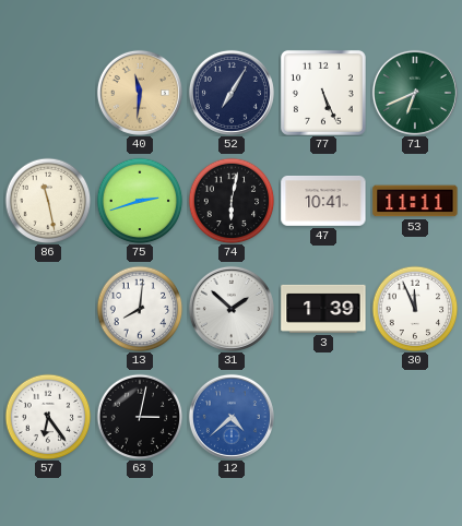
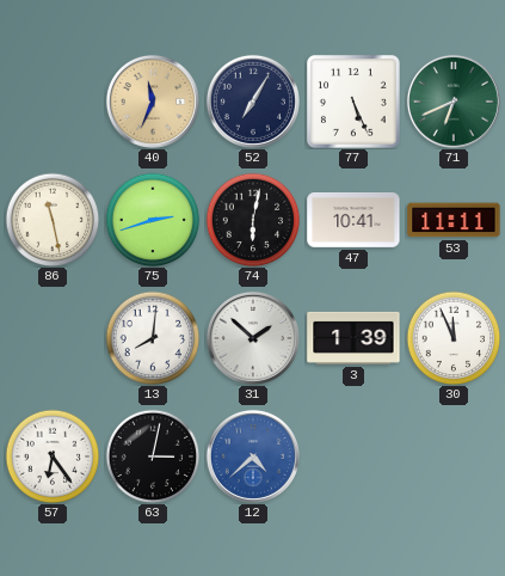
40: 11:31 -> 11:34 (153, 102)
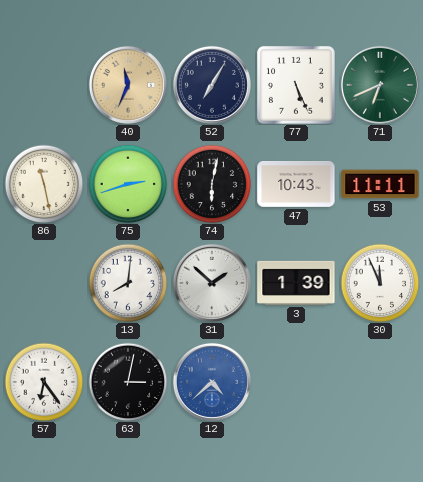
47: 10:41 -> 10:43 (296, 185)
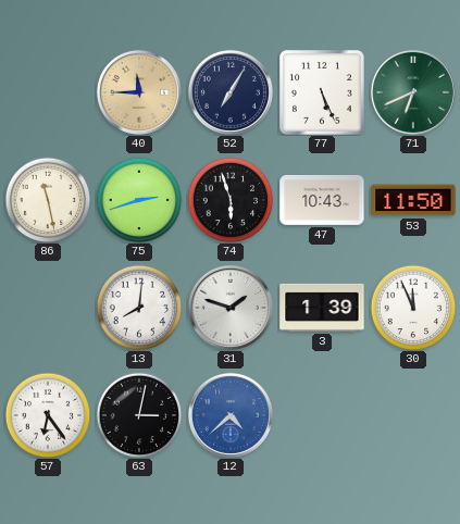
40: 11:34 -> 11:45 (139, 92)
74: 6:02 -> 5:57 (231, 200)
53: 11:11 -> 11:50 (413, 200)
31: 1:52 -> 1:48 (231, 308)
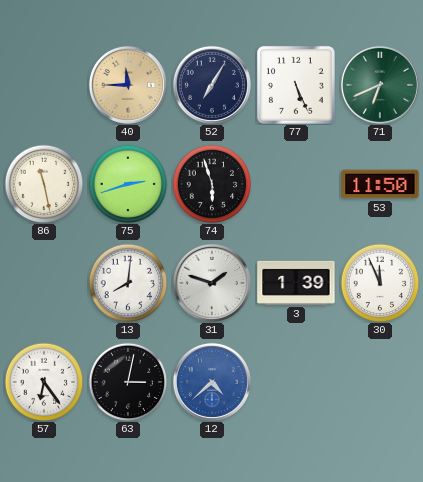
47: 10:43 -> none (322, 201)
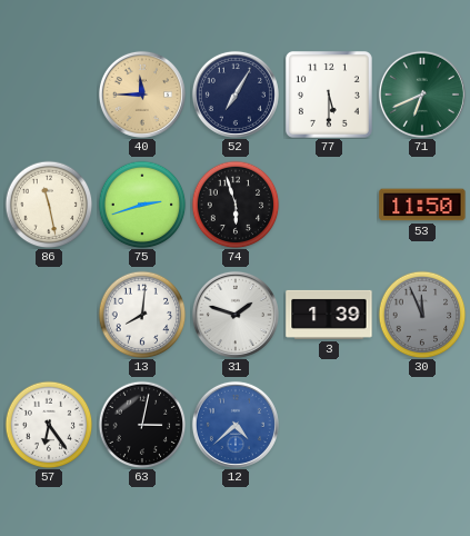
77: 5:26 -> 5:30 (329, 95)
30 dial: white -> grey (422, 315)
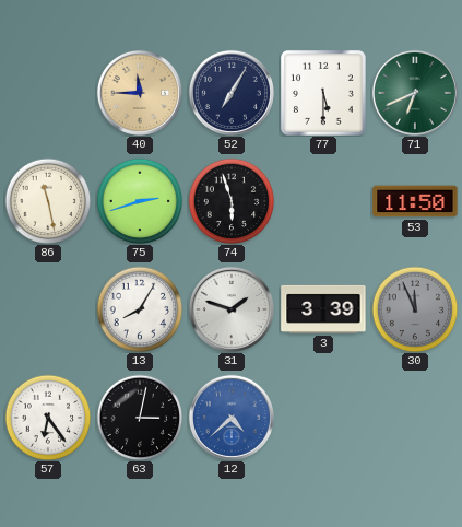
13: 8:01 -> 8:05 (140, 309)
3: 1:39 -> 3:39 (323, 309)
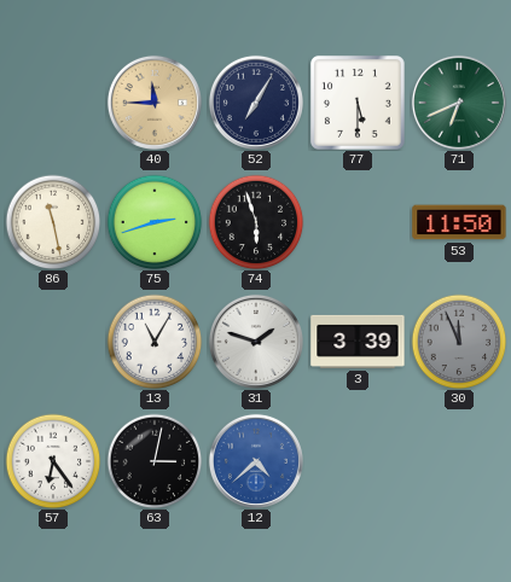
13: 8:05 -> 11:05 (155, 342)
